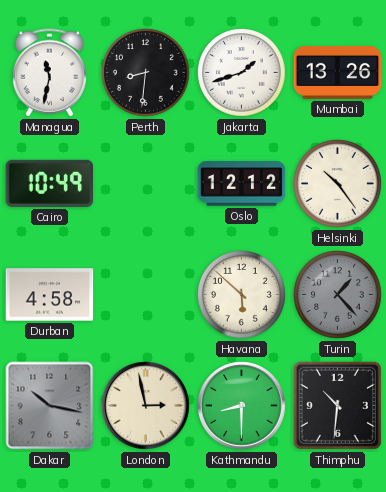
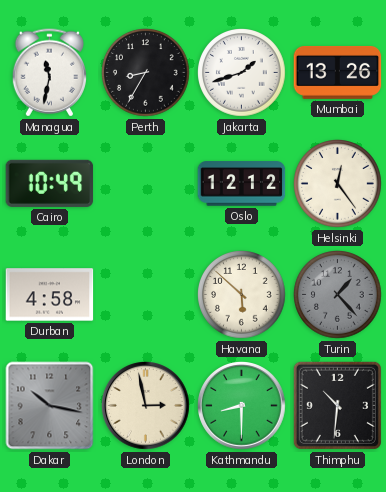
Perth: 8:31 -> 8:35 (146, 73)
Helsinki: 10:24 -> 12:24 (338, 184)
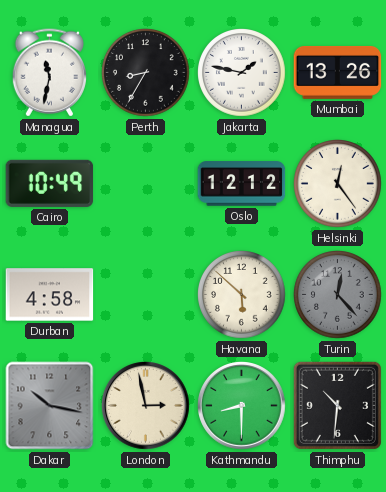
Jakarta: 1:42 -> 1:47 (242, 73)
Turin: 1:23 -> 12:23 (338, 295)
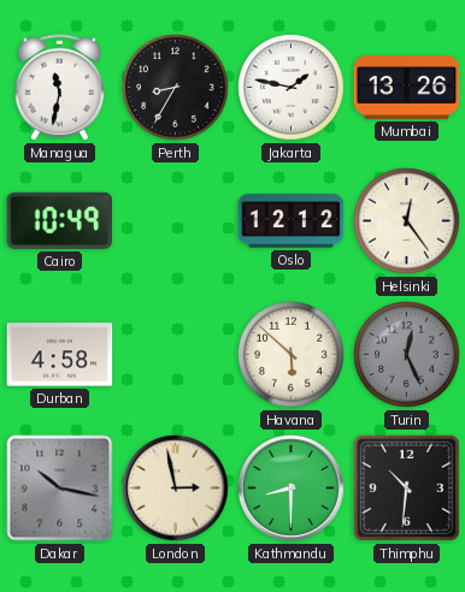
Turin: 12:23 -> 12:26 (407, 355)
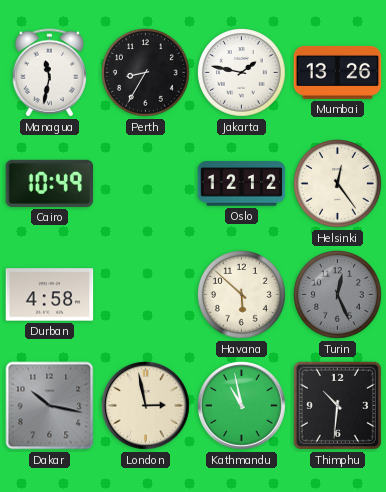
Kathmandu: 8:30 -> 10:58 (242, 406)
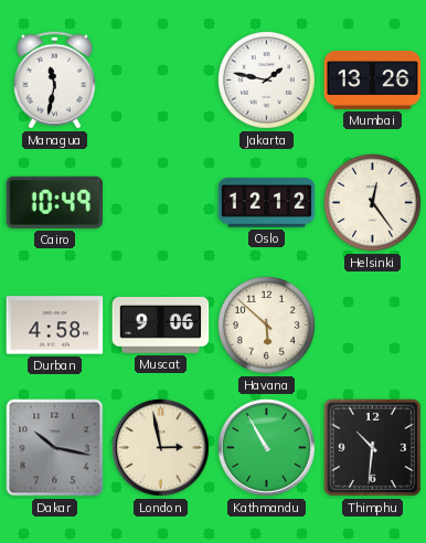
Perth: 8:35 -> none (146, 73)
Muscat: none -> 9:06 (161, 326)
Turin: 12:26 -> none (338, 295)
Kathmandu: 10:58 -> 10:55 (267, 448)
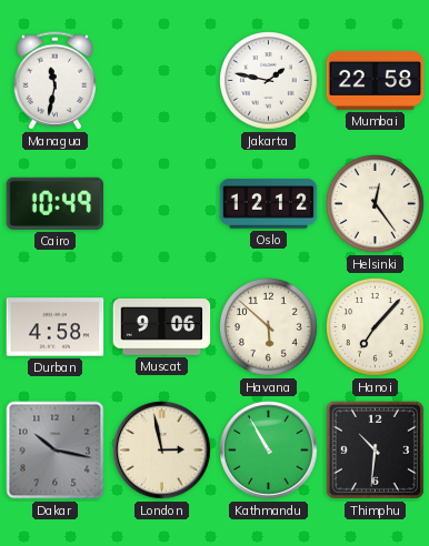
Mumbai: 13:26 -> 22:58 (376, 80)
Hanoi: none -> 7:07 (376, 327)
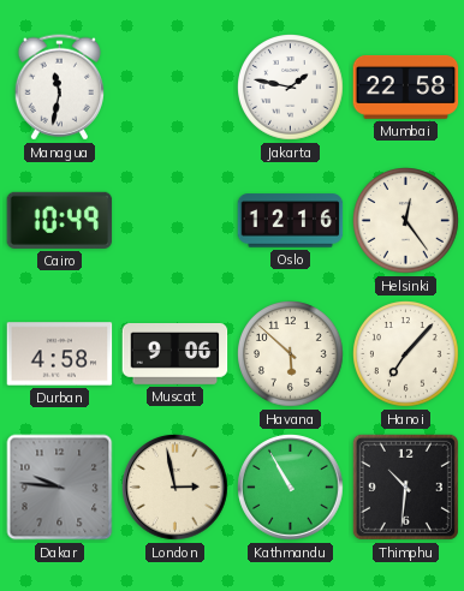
Oslo: 12:12 -> 12:16 (291, 221)
Dakar: 10:17 -> 9:46 (60, 488)
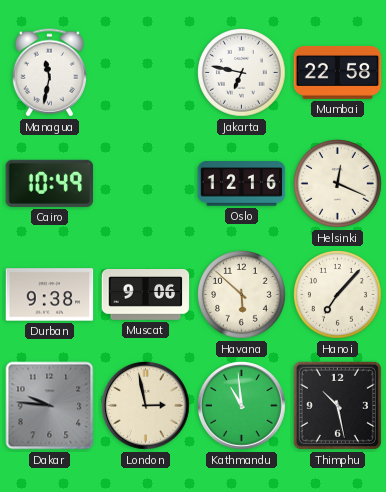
Jakarta: 1:47 -> 6:47 (242, 73)
Helsinki: 12:24 -> 12:19 (338, 184)
Durban: 4:58 -> 9:38 (50, 295)
Kathmandu: 10:55 -> 10:59 (242, 406)
Thimphu: 10:31 -> 10:28 (337, 405)
